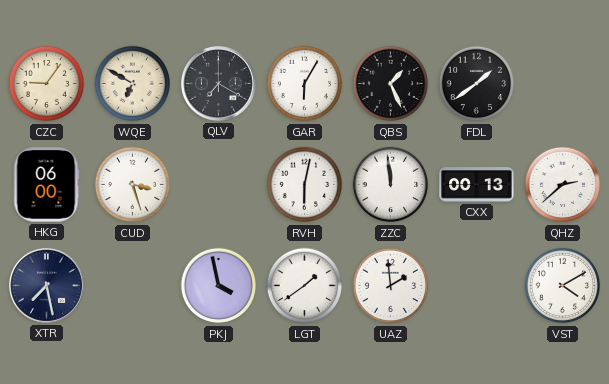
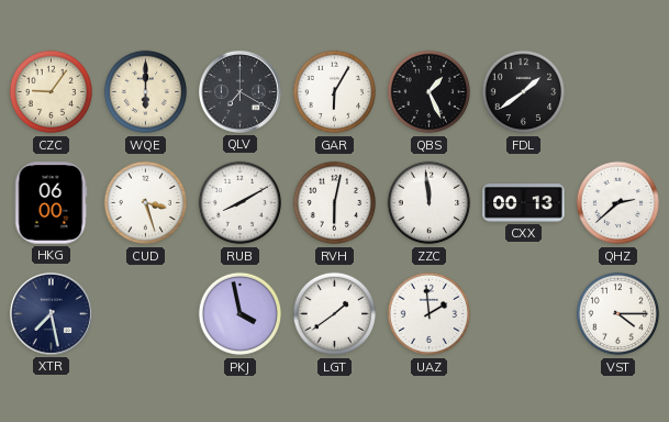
WQE: 6:50 -> 6:00 (146, 92)
RUB: none -> 8:10 (241, 203)
VST: 4:10 -> 4:15 (618, 314)
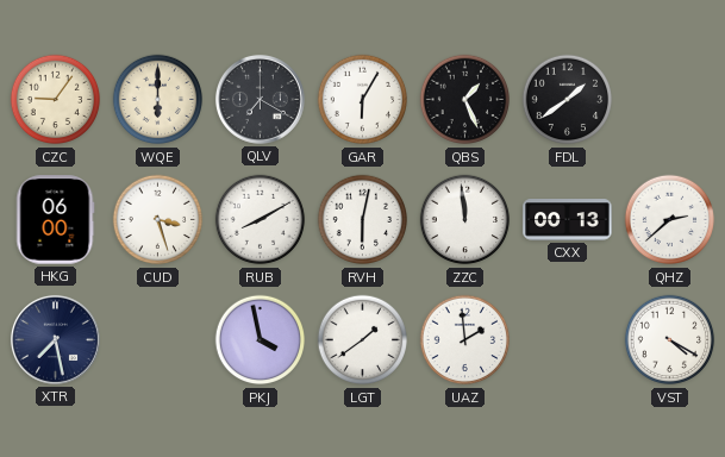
VST: 4:15 -> 4:20 (670, 340)
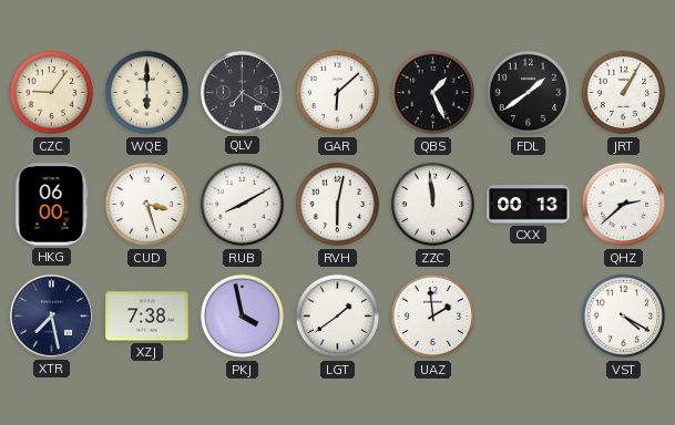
GAR: 6:05 -> 6:08 (338, 93)
JRT: none -> 1:05 (624, 93)
XZJ: none -> 7:38 (147, 317)
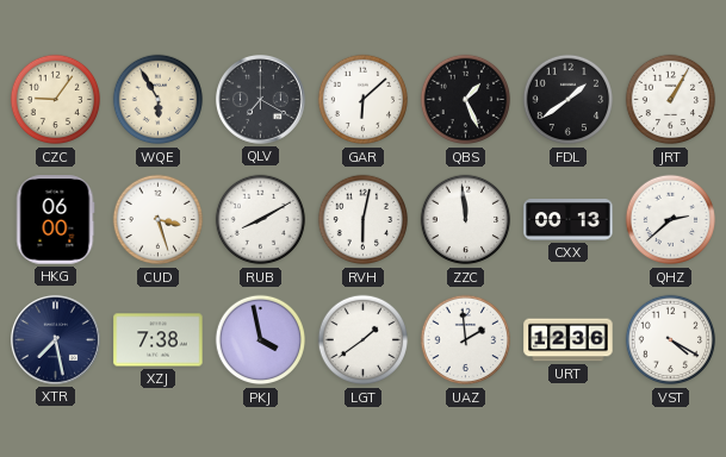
WQE: 6:00 -> 5:55 (159, 100)
URT: none -> 12:36 (569, 340)
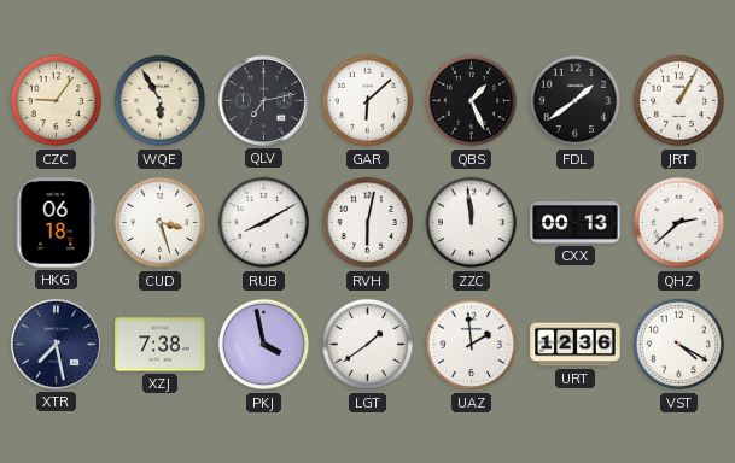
QLV: 7:20 -> 7:13 (263, 100)
HKG: 06:00 -> 06:18 (57, 223)
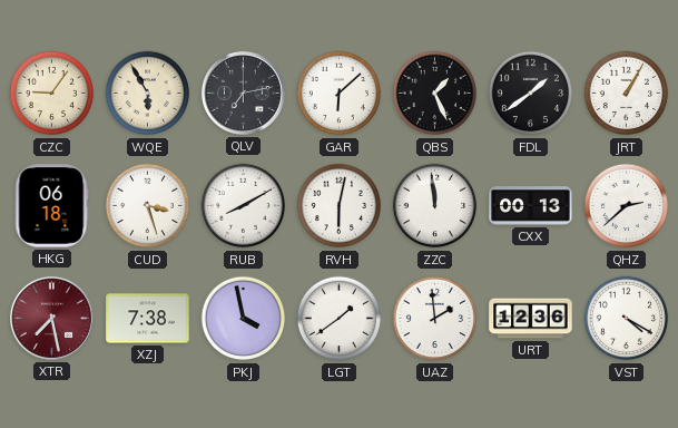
XTR dial: navy -> burgundy (51, 318)
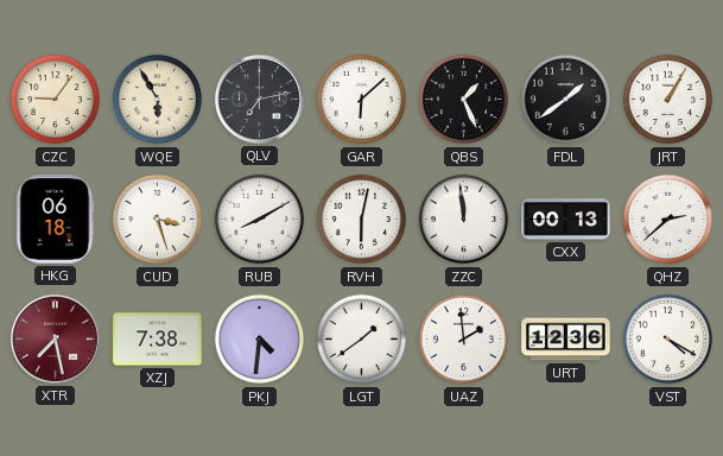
PKJ: 3:58 -> 4:31 (260, 340)
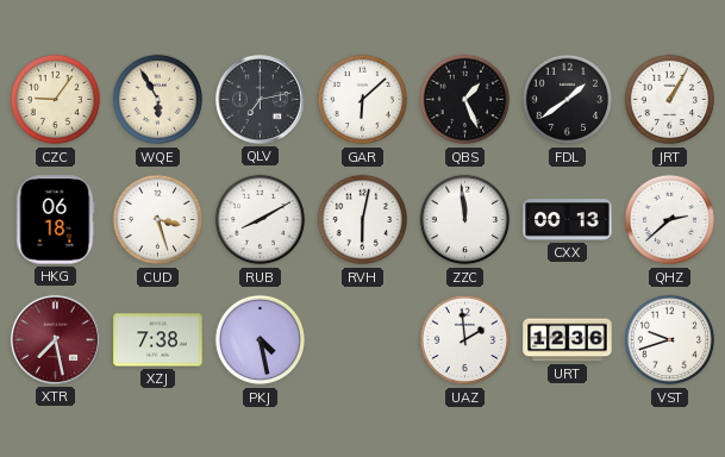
PKJ: 4:31 -> 4:28 (261, 340)
LGT: 1:39 -> none (362, 340)
VST: 4:20 -> 9:42 (670, 340)
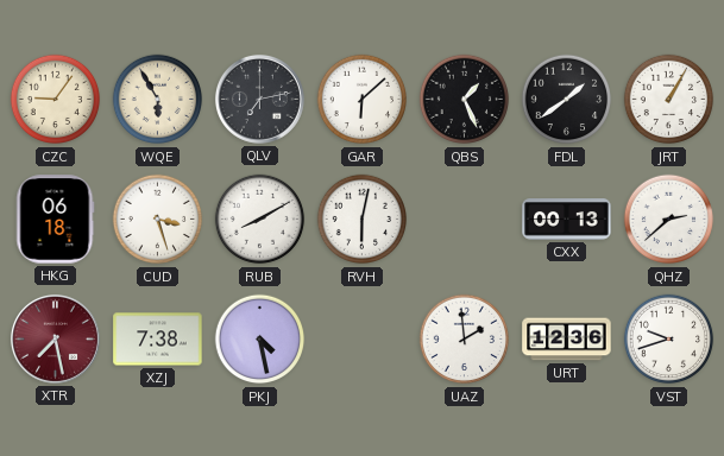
ZZC: 11:59 -> none (465, 220)
